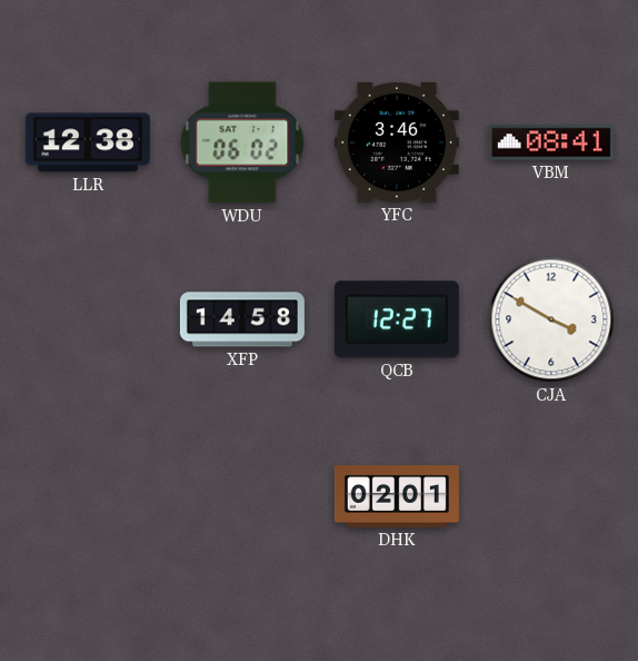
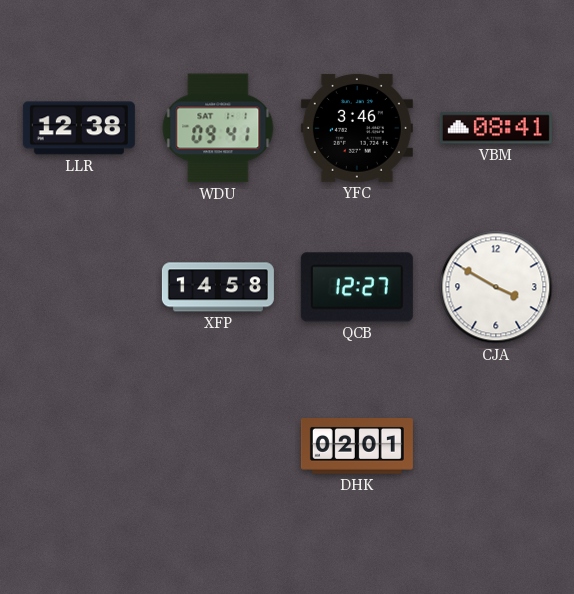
WDU: 06:02 -> 09:41 (218, 128)
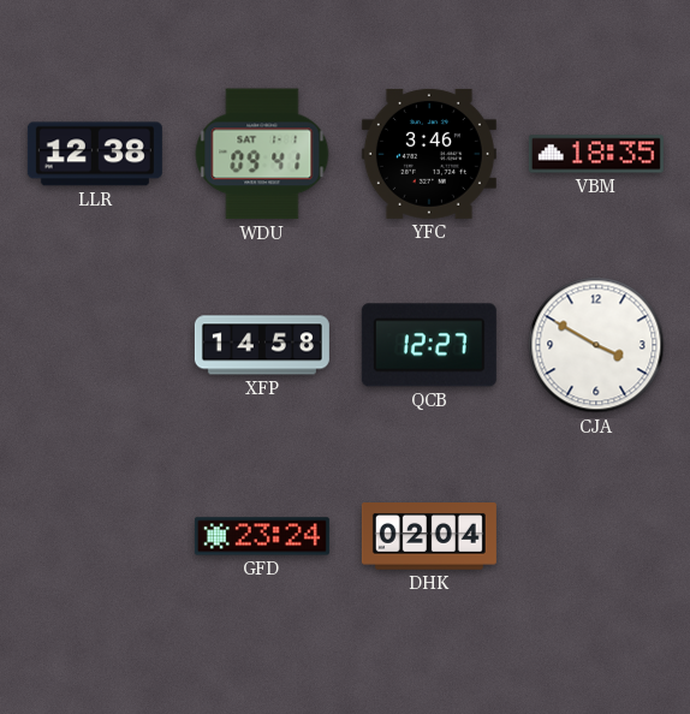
VBM: 08:41 -> 18:35 (596, 154)
GFD: none -> 23:24 (262, 536)
DHK: 02:01 -> 02:04 (429, 537)
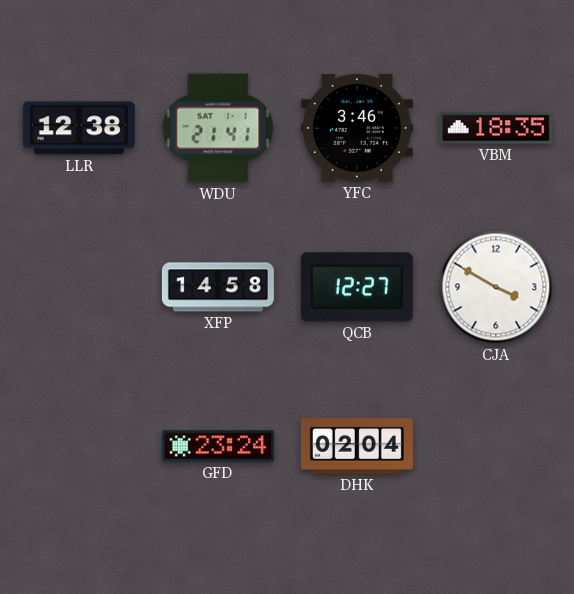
WDU: 09:41 -> 21:41 (218, 128)
